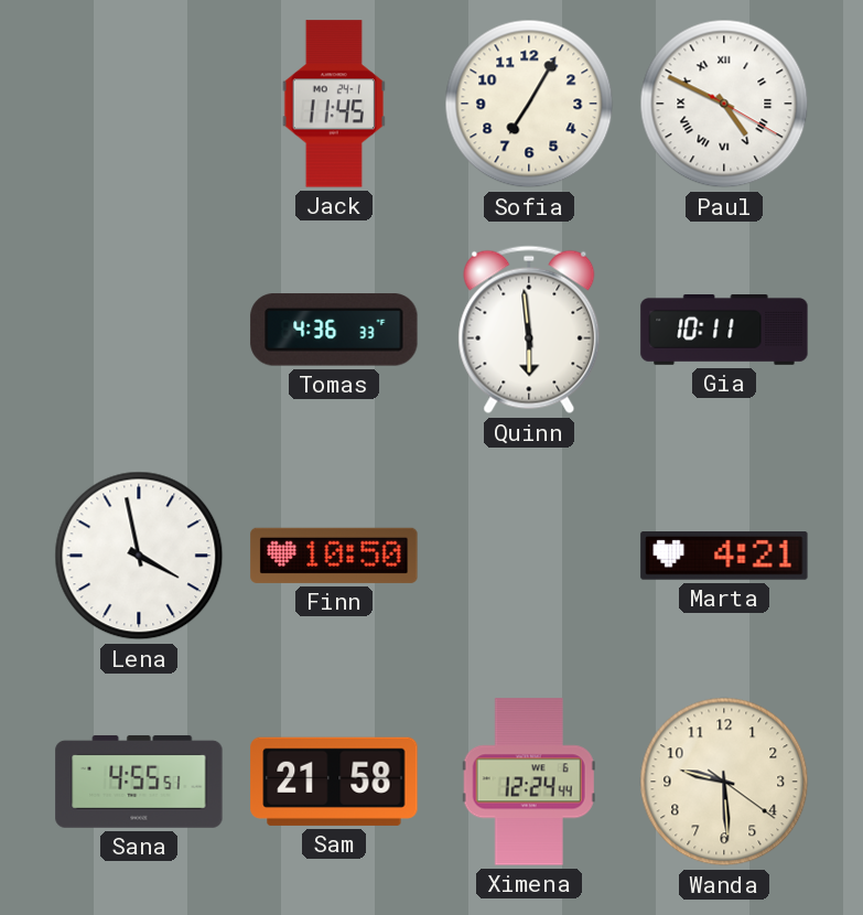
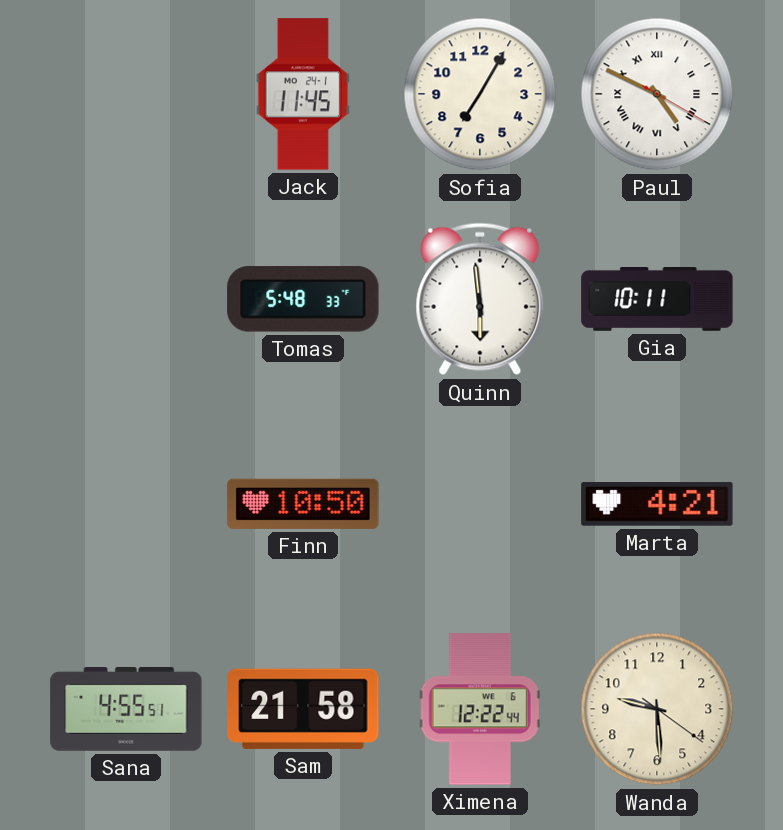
Tomas: 4:36 -> 5:48 (303, 299)
Lena: 3:58 -> none (139, 556)
Ximena: 12:24 -> 12:22 (480, 709)
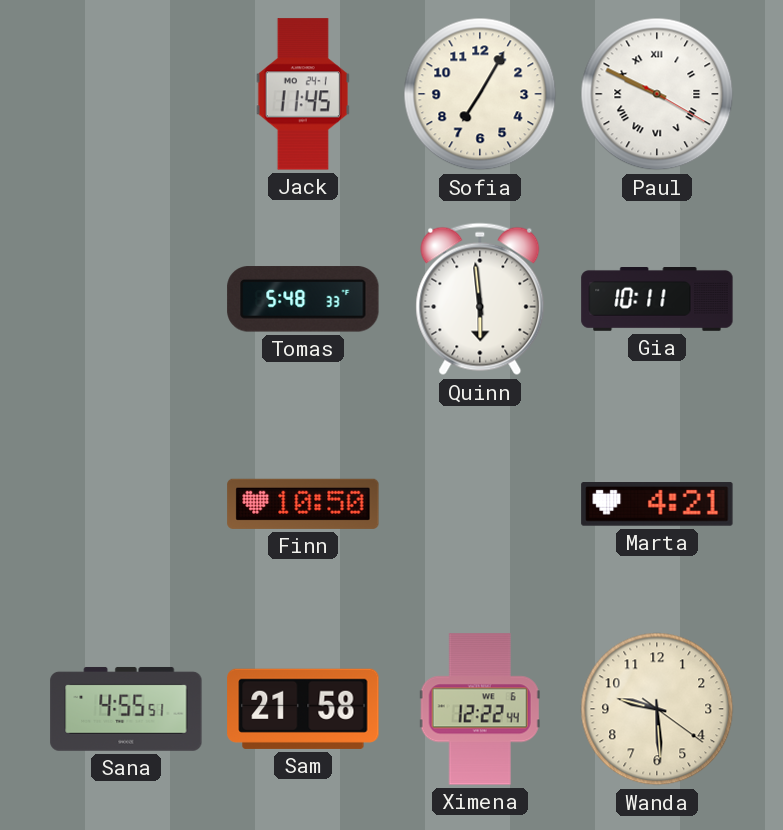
Paul: 4:49 -> 9:49 (657, 94)
